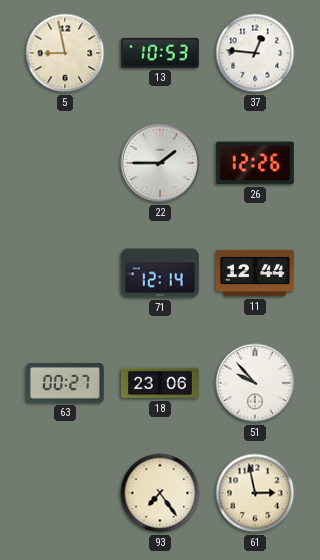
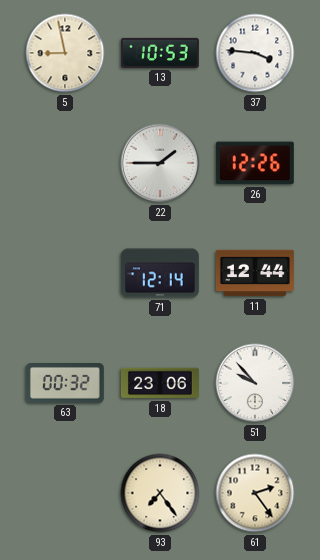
37: 12:46 -> 3:46 (255, 53)
63: 00:27 -> 00:32 (65, 384)
61: 2:58 -> 2:24 (255, 493)
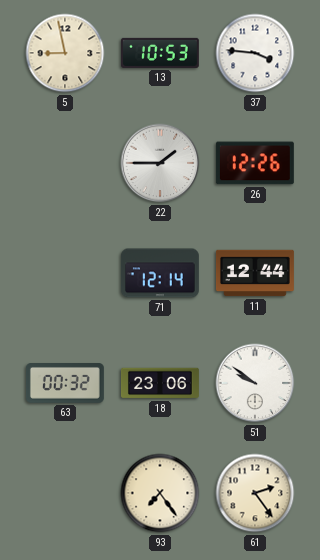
51: 9:53 -> 9:51 (255, 383)
